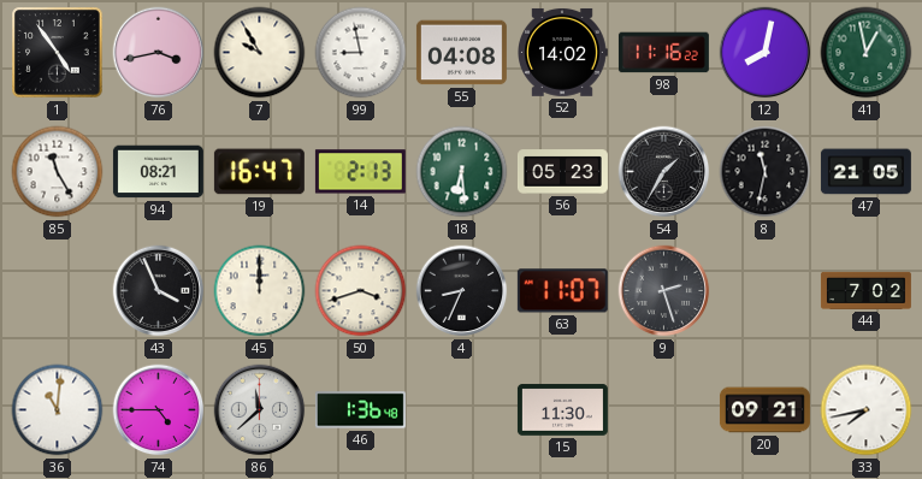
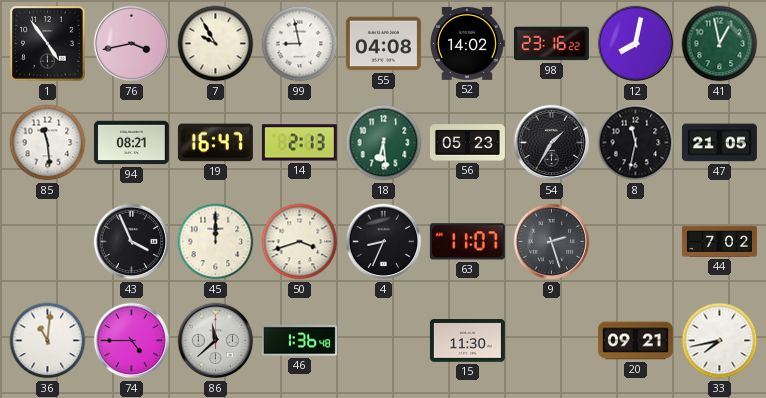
98: 11:16 -> 23:16 (551, 44)
85: 11:25 -> 11:29 (48, 143)
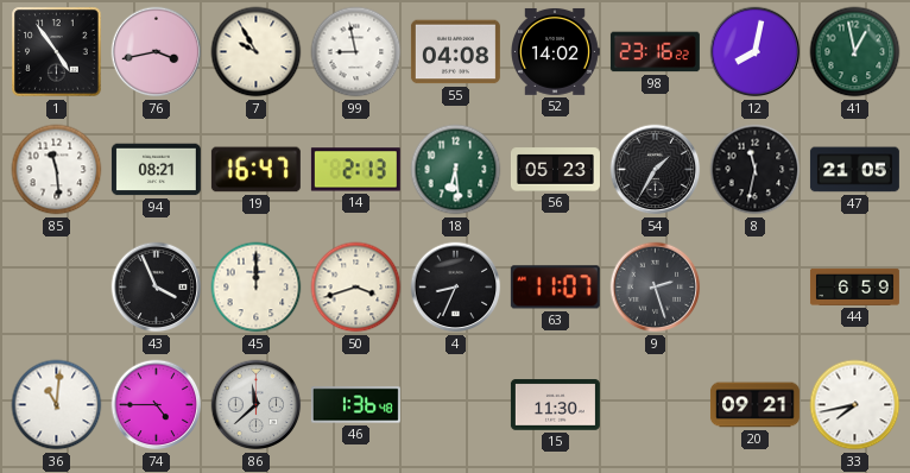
44: 7:02 -> 6:59 (854, 286)
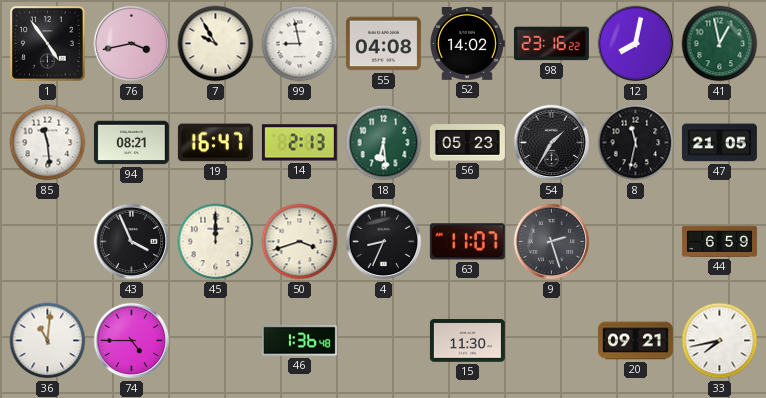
86: 11:38 -> none (257, 405)
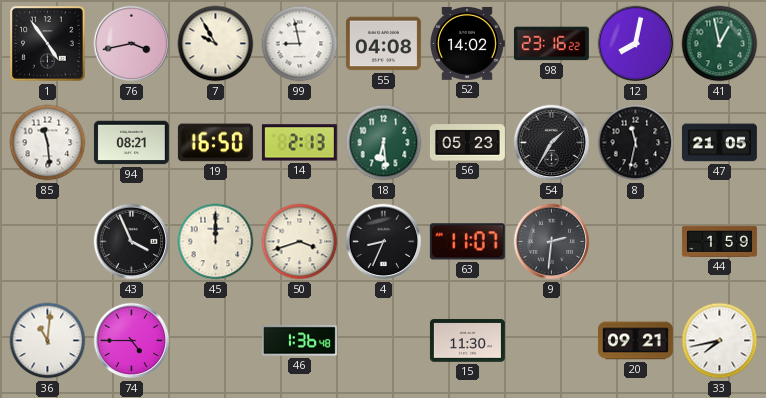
19: 16:47 -> 16:50 (215, 143)
9: 2:27 -> 2:31 (552, 242)
44: 6:59 -> 1:59 (719, 241)
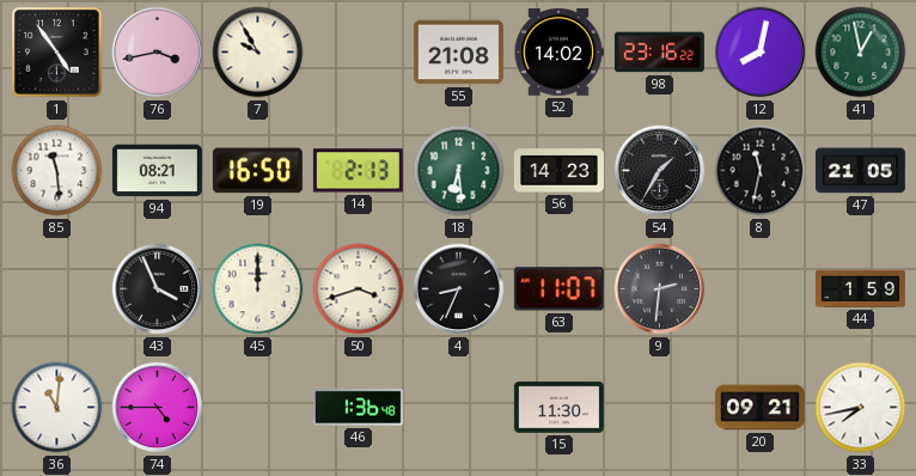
99: 8:58 -> none (300, 44)
55: 04:08 -> 21:08 (458, 53)
56: 05:23 -> 14:23 (558, 171)
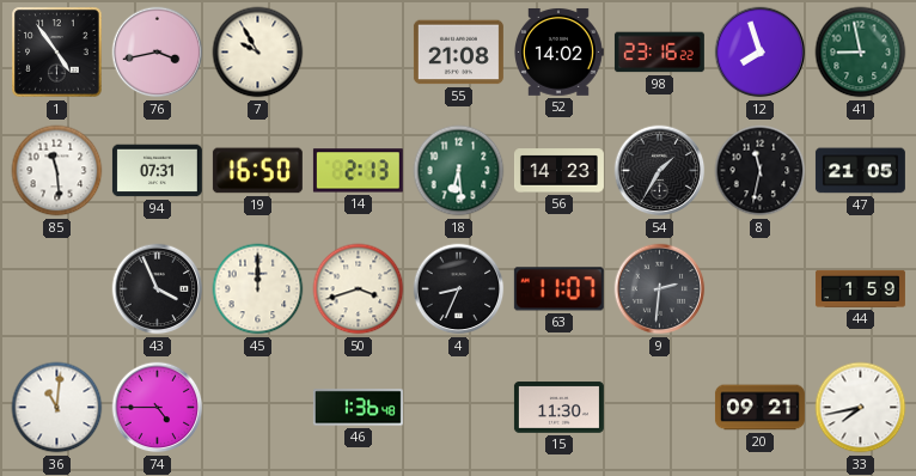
12: 8:02 -> 7:57 (761, 53)
41: 12:58 -> 8:58 (861, 53)
94: 08:21 -> 07:31 (157, 171)
